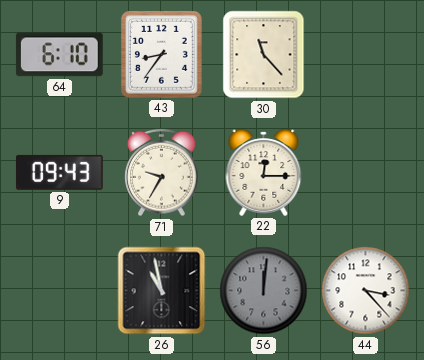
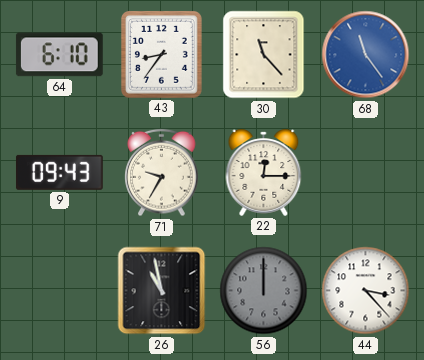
68: none -> 11:24 (366, 55)
56: 12:01 -> 12:00 (264, 291)
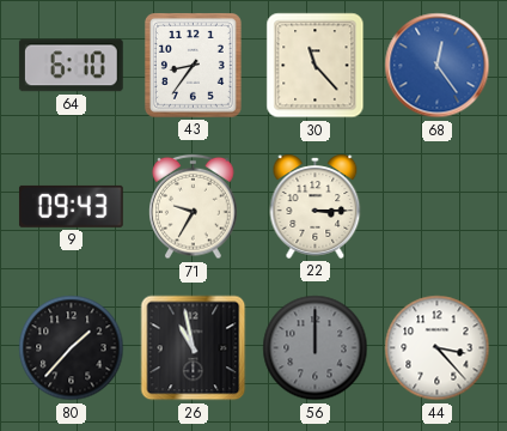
68: 11:24 -> 12:24 (438, 66)
22: 12:15 -> 3:15 (316, 206)
80: none -> 1:37 (72, 348)
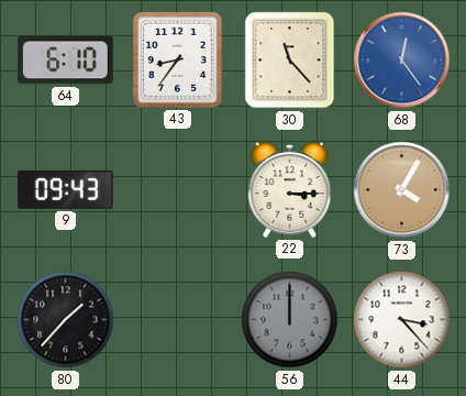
71: 9:35 -> none (194, 207)
73: none -> 4:05 (402, 190)
26: 10:58 -> none (194, 348)
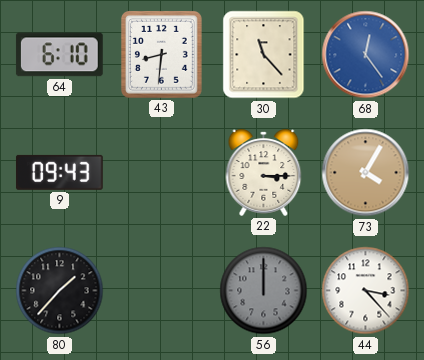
43: 8:36 -> 8:31 (161, 54)
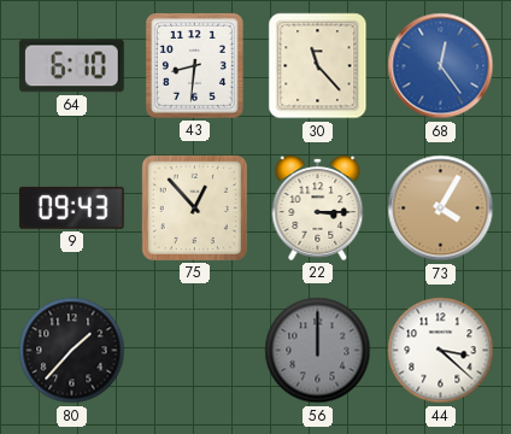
75: none -> 12:53 (194, 207)
44: 3:23 -> 3:22 (441, 351)
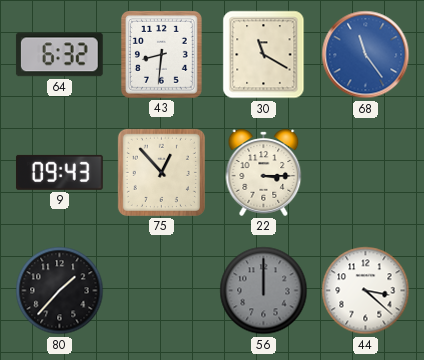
64: 6:10 -> 6:32 (59, 55)
30: 11:23 -> 11:20 (264, 55)
68: 12:24 -> 11:24 (366, 55)
73: 4:05 -> none (441, 209)
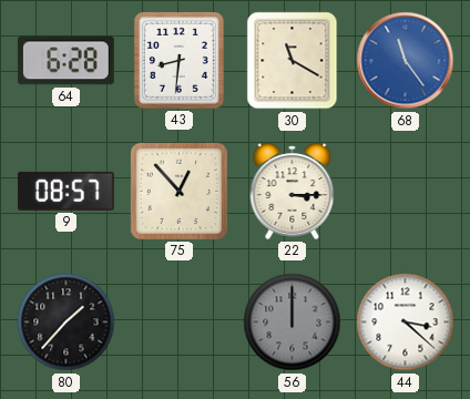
64: 6:32 -> 6:28 (65, 61)
9: 09:43 -> 08:57 (65, 191)
